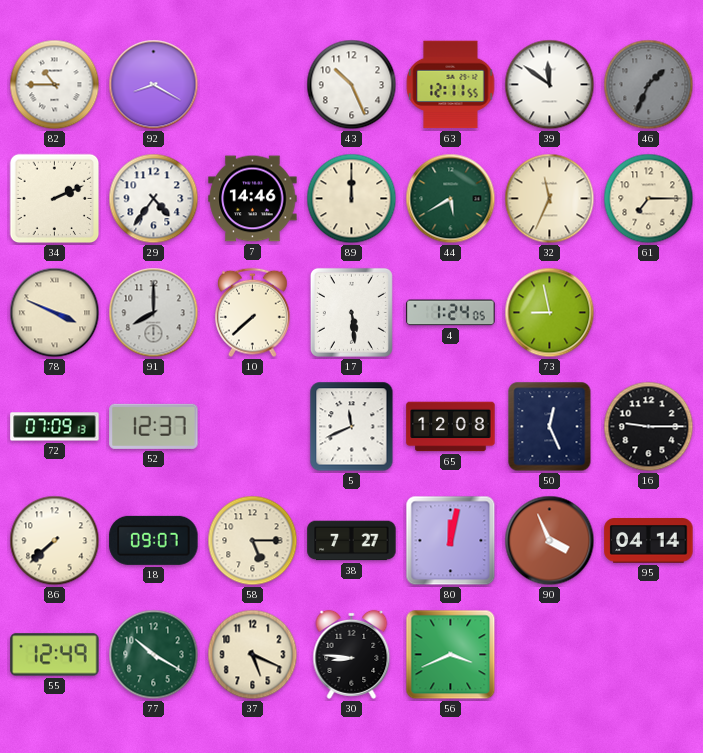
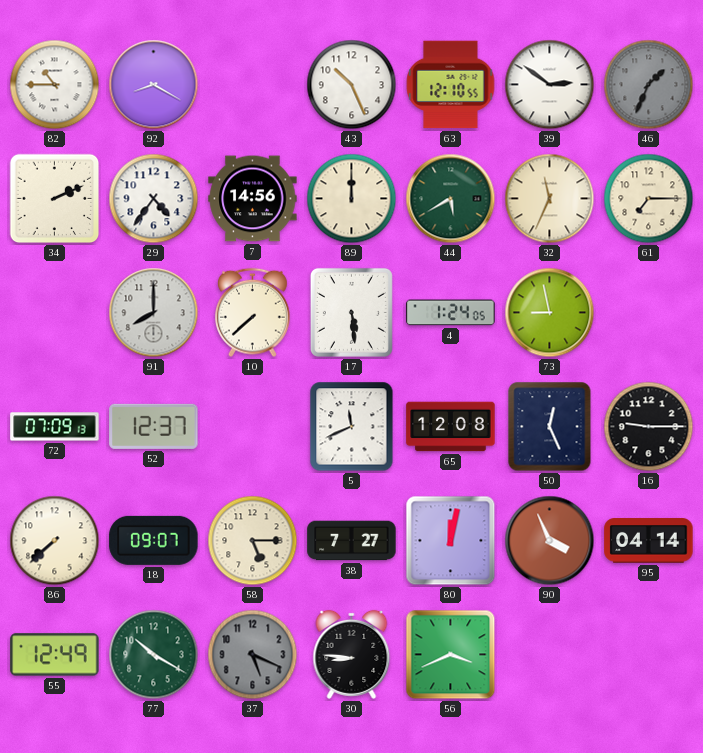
63: 12:11 -> 12:10 (451, 85)
39: 11:51 -> 2:51 (550, 85)
7: 14:46 -> 14:56 (253, 199)
78: 3:49 -> none (55, 313)
37 dial: cream -> grey (253, 655)
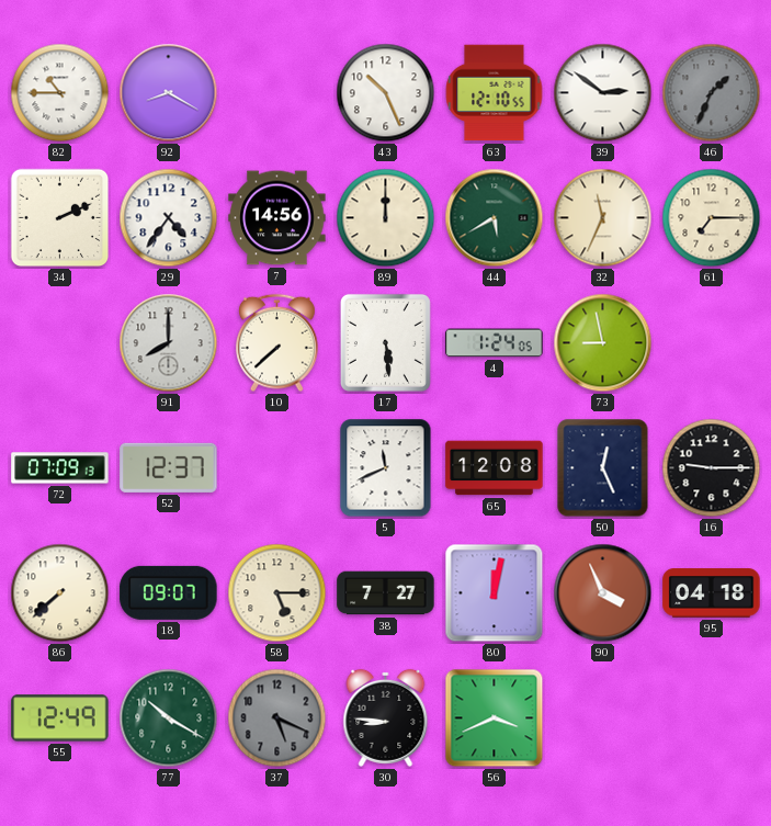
95: 04:14 -> 04:18 (712, 593)
